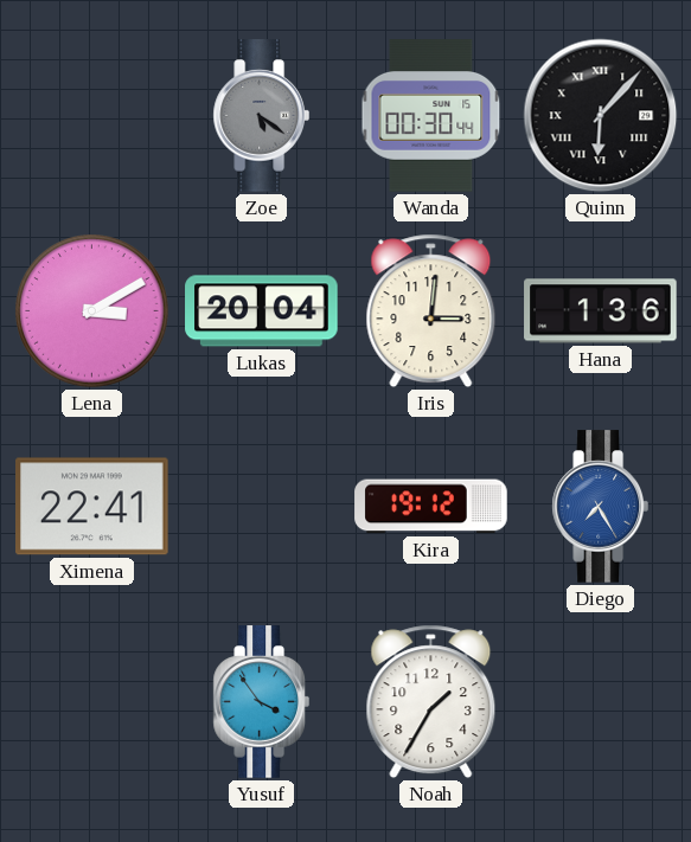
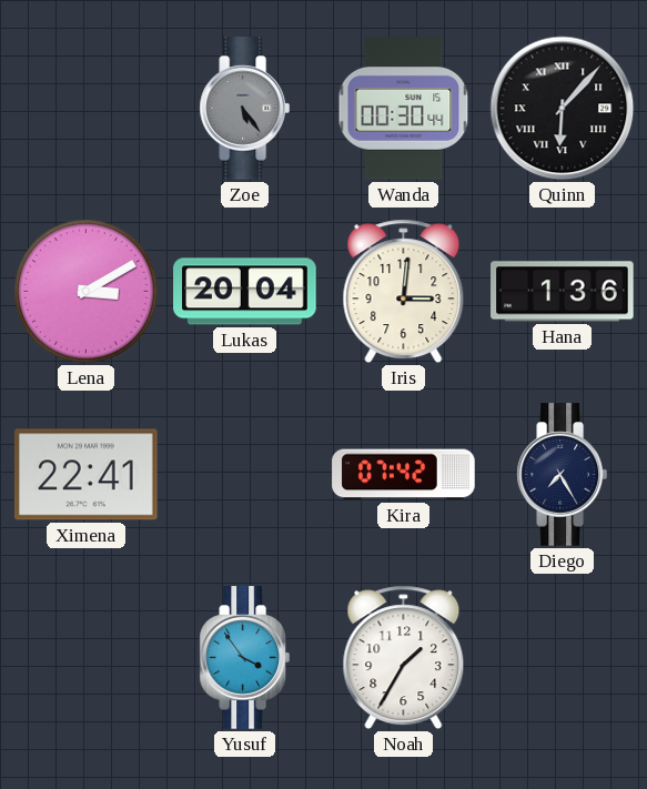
Zoe: 5:21 -> 5:24 (244, 109)
Kira: 19:12 -> 07:42 (404, 475)
Diego dial: blue -> navy (562, 475)
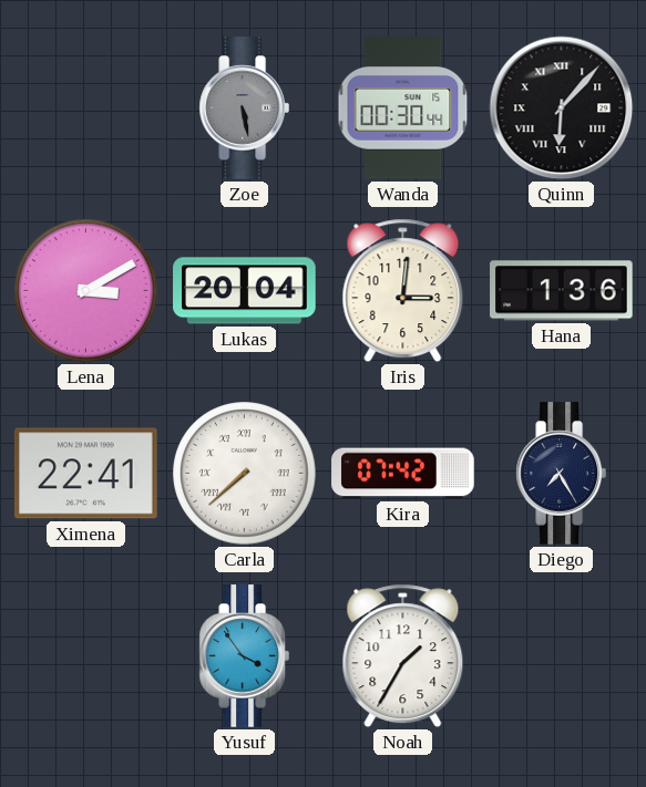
Zoe: 5:24 -> 5:28 (244, 108)
Carla: none -> 7:38 (245, 474)
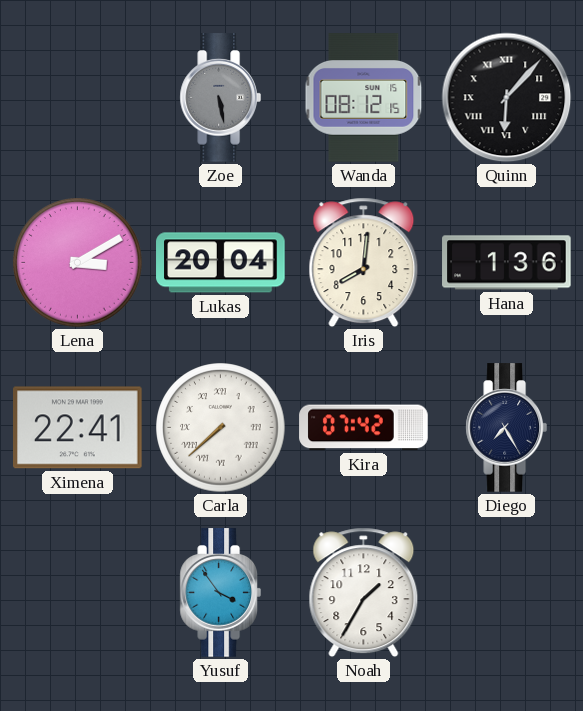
Wanda: 00:30 -> 08:12 (364, 98)
Iris: 3:01 -> 8:01 (364, 263)
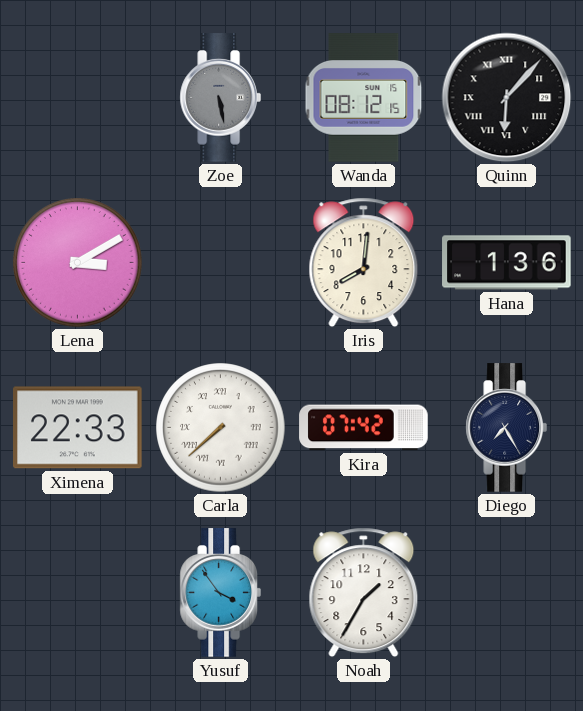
Lukas: 20:04 -> none (221, 263)
Ximena: 22:41 -> 22:33 (78, 428)
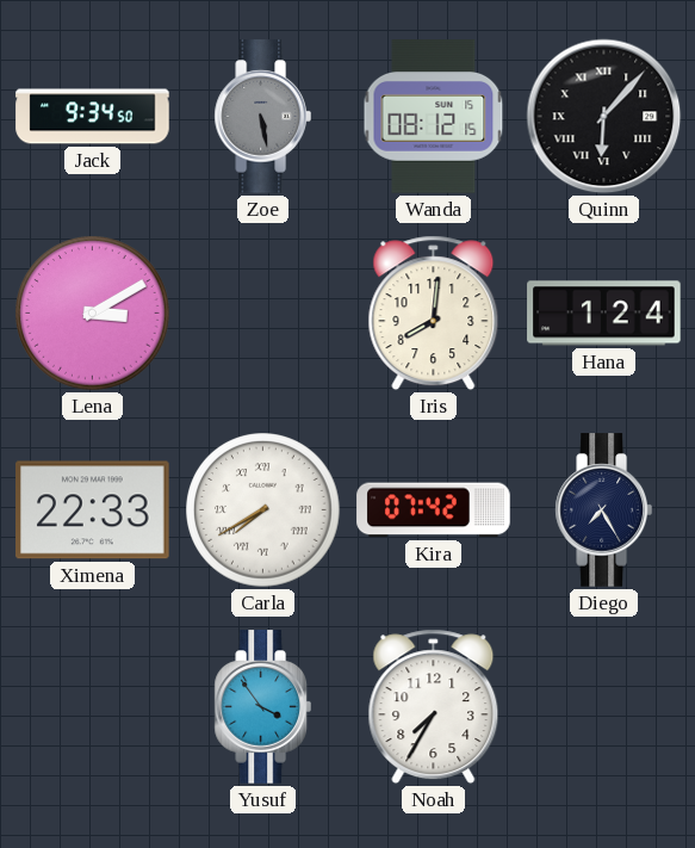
Jack: none -> 9:34 (93, 117)
Hana: 1:36 -> 1:24 (604, 314)
Carla: 7:38 -> 7:40 (263, 510)
Noah: 1:35 -> 7:35 (434, 707)
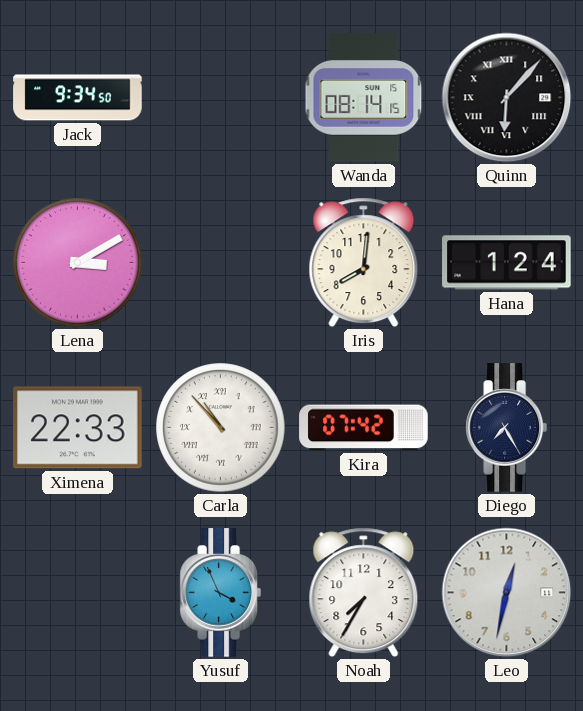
Zoe: 5:28 -> none (262, 117)
Wanda: 08:12 -> 08:14 (364, 98)
Carla: 7:40 -> 10:53 (221, 428)
Yusuf: 3:54 -> 3:56 (220, 593)
Leo: none -> 12:32 (507, 593)
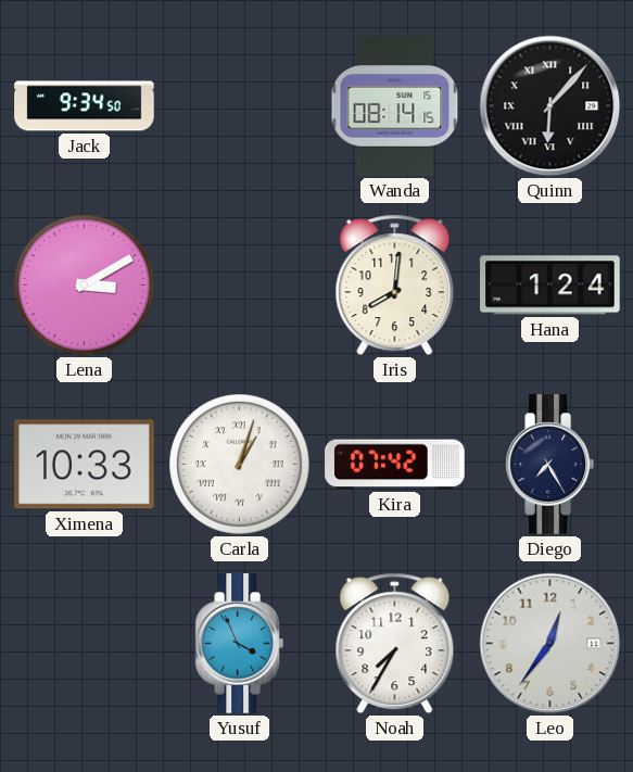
Ximena: 22:33 -> 10:33 (85, 465)
Carla: 10:53 -> 1:03 (240, 465)
Leo: 12:32 -> 12:36 (550, 644)
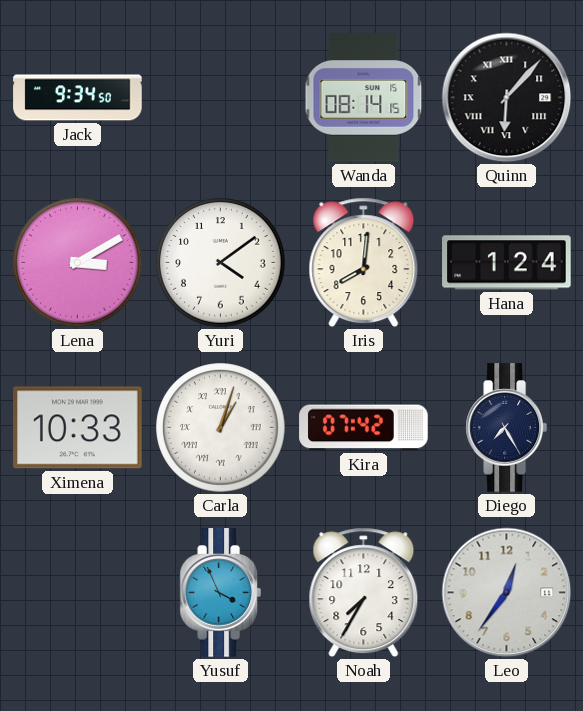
Yuri: none -> 4:09 (221, 263)
